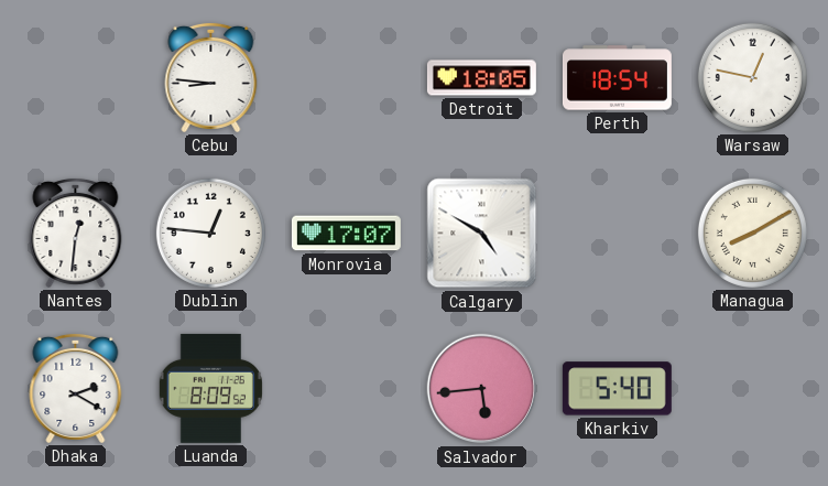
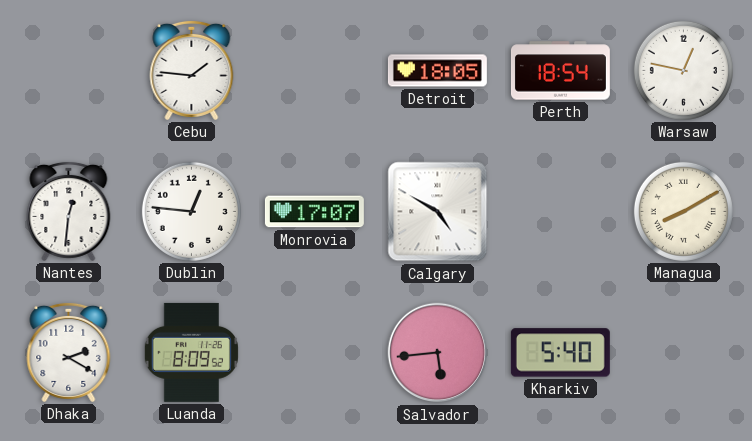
Cebu: 8:46 -> 1:46 (192, 70)
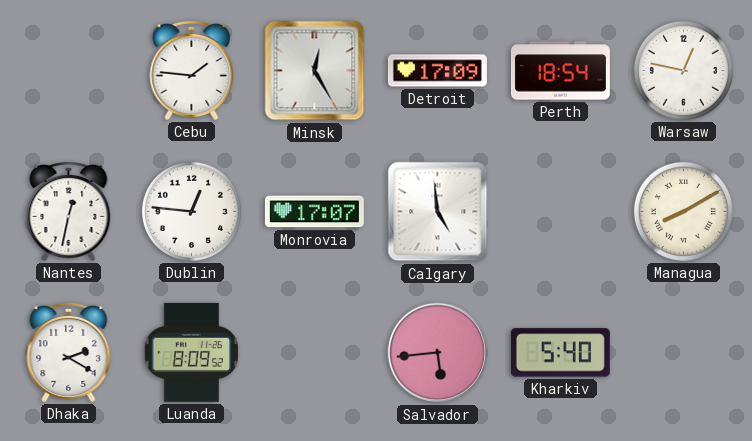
Minsk: none -> 12:25 (315, 71)
Detroit: 18:05 -> 17:09 (437, 71)
Nantes: 12:31 -> 12:32 (69, 211)
Calgary: 4:50 -> 4:59 (438, 212)
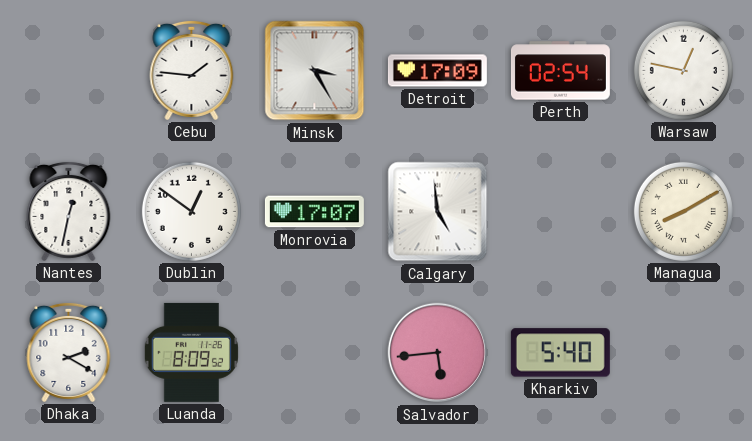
Minsk: 12:25 -> 3:25 (315, 71)
Perth: 18:54 -> 02:54 (560, 71)
Dublin: 12:46 -> 12:51 (191, 211)
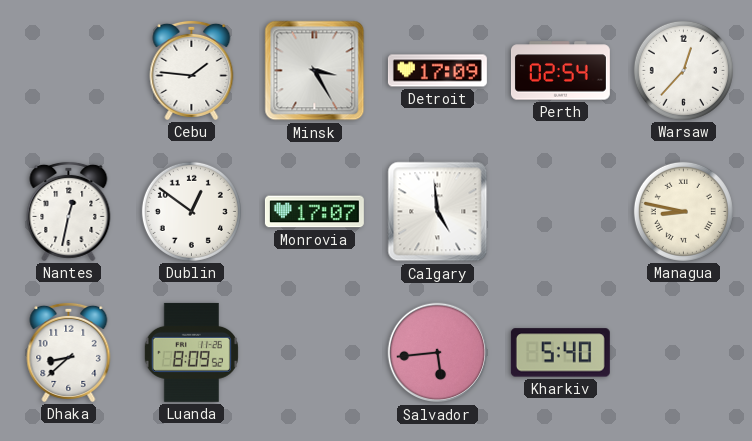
Warsaw: 12:47 -> 12:37 (683, 70)
Managua: 8:10 -> 8:47 (683, 211)
Dhaka: 2:20 -> 8:38 (69, 352)
